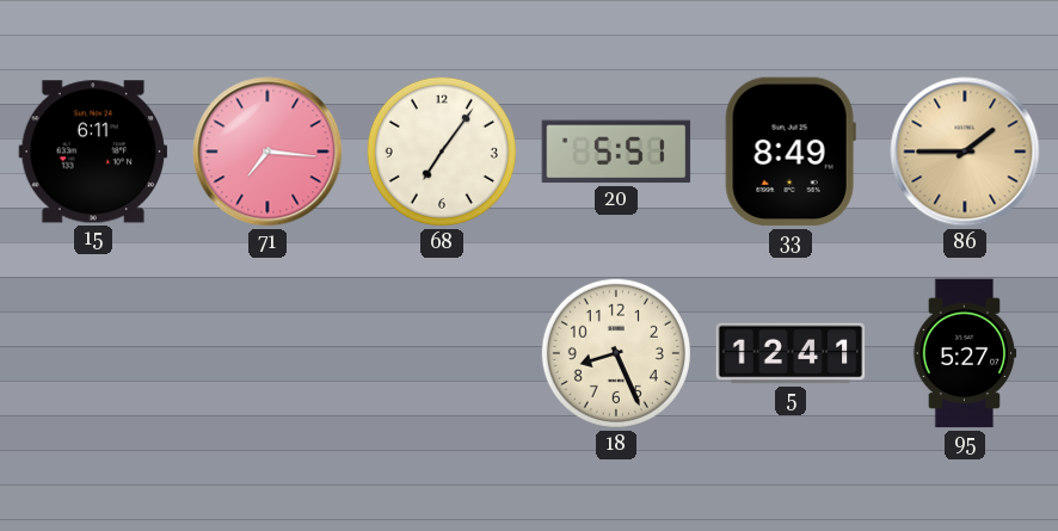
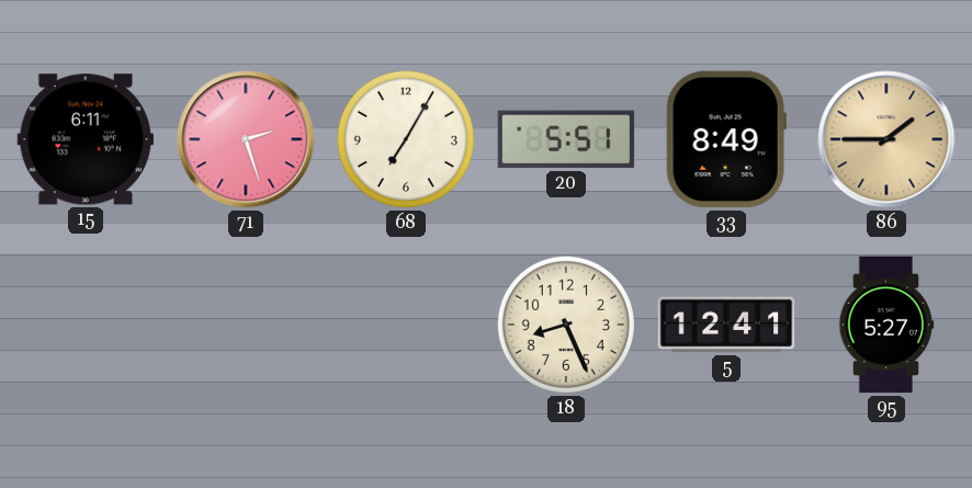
71: 7:16 -> 2:27 (246, 139)
68: 7:06 -> 7:05 (406, 139)
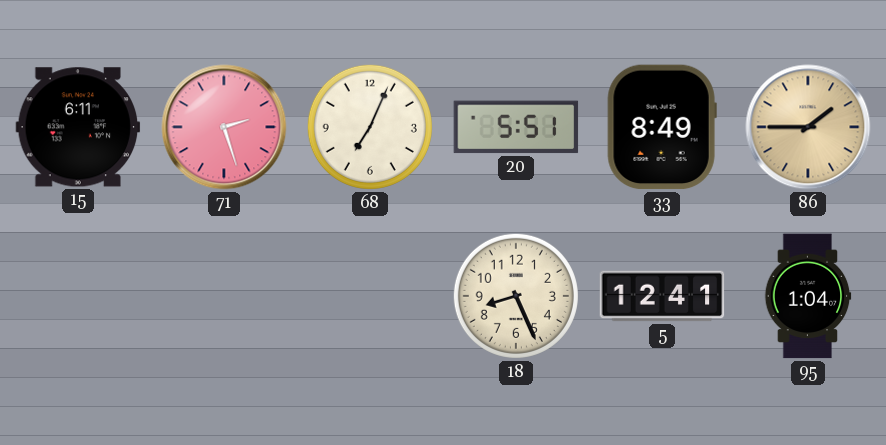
68: 7:05 -> 7:04 (370, 127)
95: 5:27 -> 1:04 (808, 296)
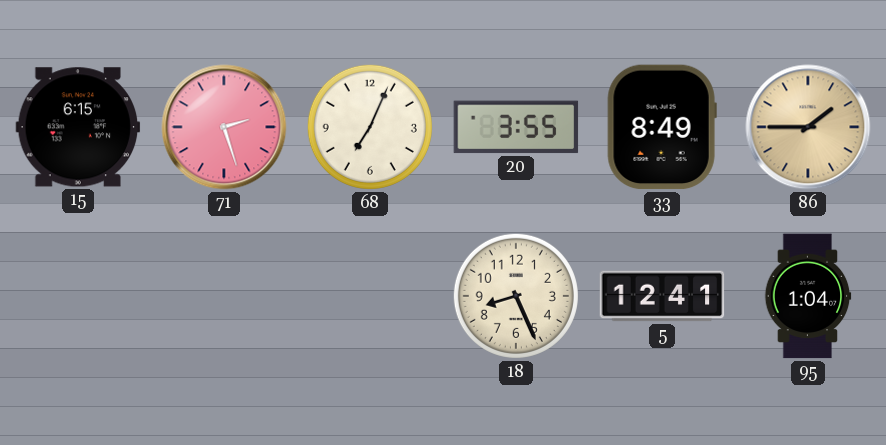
15: 6:11 -> 6:15 (78, 127)
20: 5:51 -> 3:55 (516, 127)
